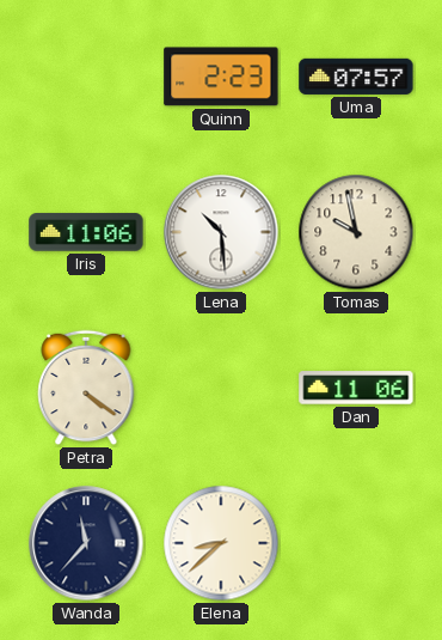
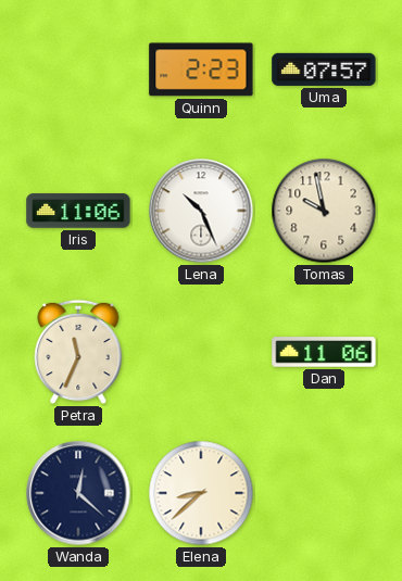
Lena: 10:29 -> 10:26 (201, 211)
Petra: 4:21 -> 11:34 (78, 352)
Wanda: 11:37 -> 12:22 (78, 493)
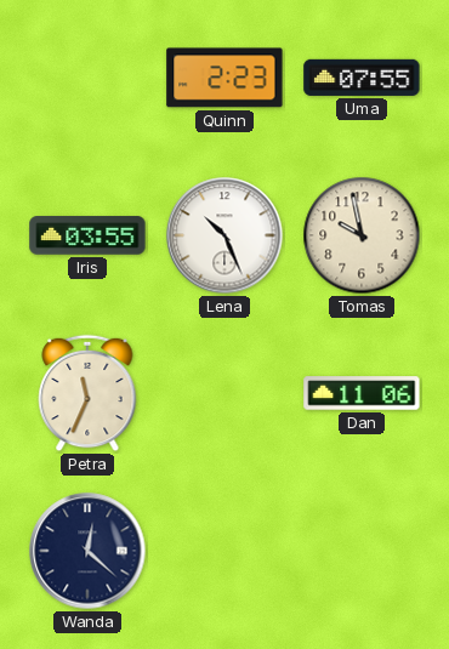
Uma: 07:57 -> 07:55 (362, 78)
Iris: 11:06 -> 03:55 (87, 235)
Elena: 8:38 -> none (201, 493)
